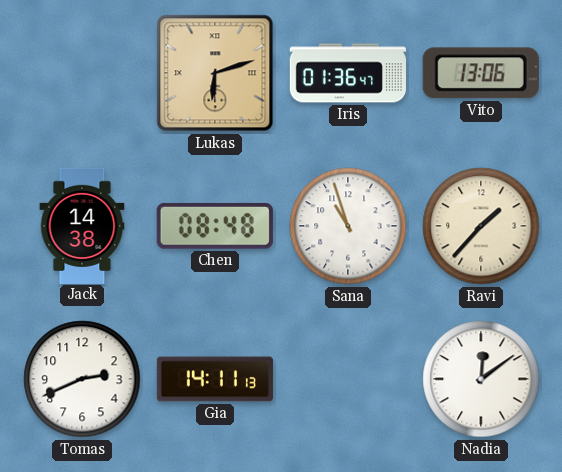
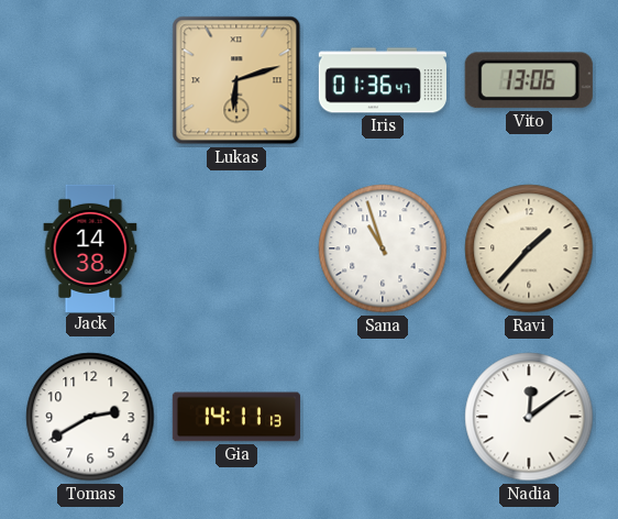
Chen: 08:48 -> none (215, 226)
Tomas: 2:41 -> 2:40 (90, 417)
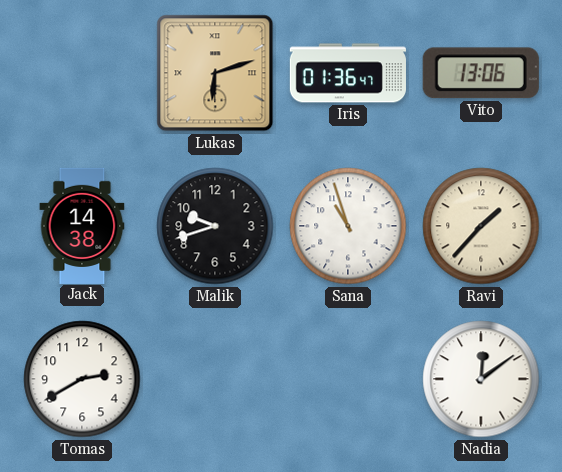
Malik: none -> 9:42 (215, 226)
Gia: 14:11 -> none (236, 417)
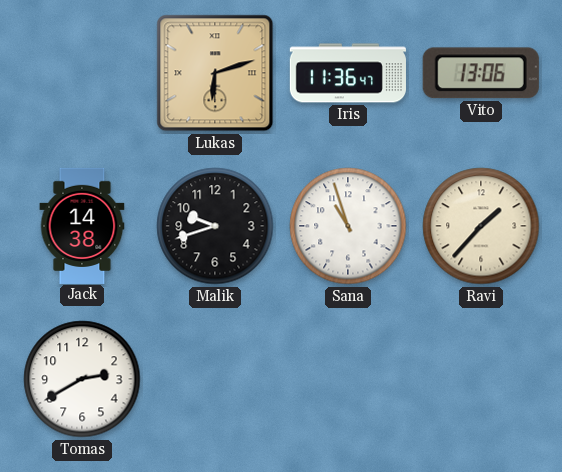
Iris: 01:36 -> 11:36 (348, 73)
Nadia: 12:09 -> none (481, 379)
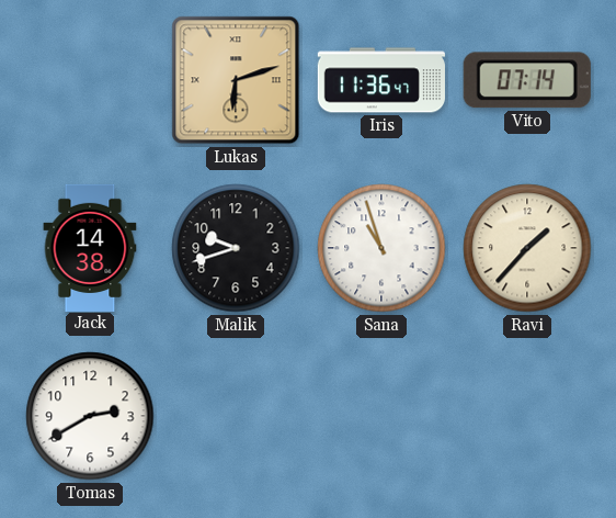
Vito: 13:06 -> 07:14 (527, 80)
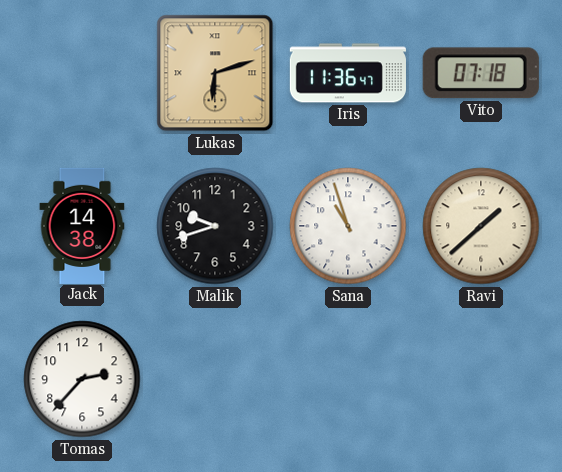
Vito: 07:14 -> 07:18 (481, 73)
Ravi: 1:37 -> 1:38 (481, 226)
Tomas: 2:40 -> 2:37 (82, 379)
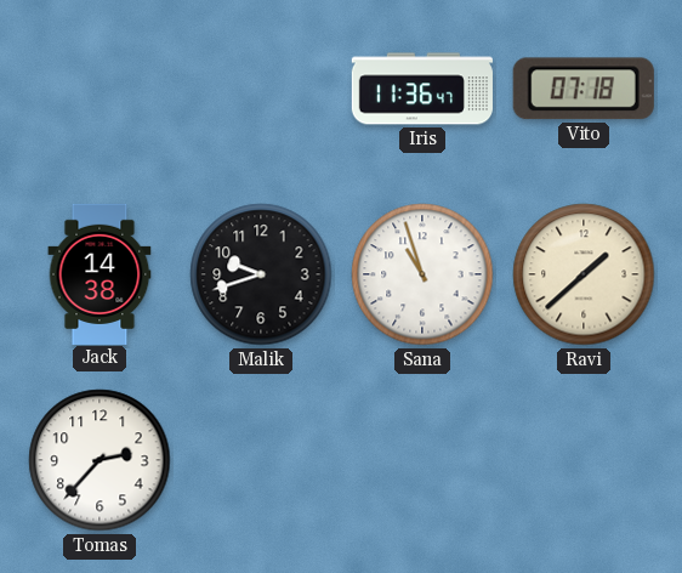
Lukas: 6:12 -> none (215, 73)
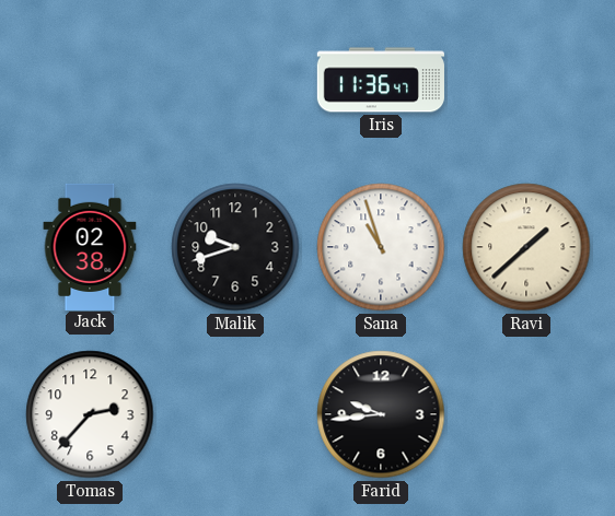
Vito: 07:18 -> none (584, 89)
Jack: 14:38 -> 02:38 (90, 246)
Farid: none -> 9:44 (381, 414)
